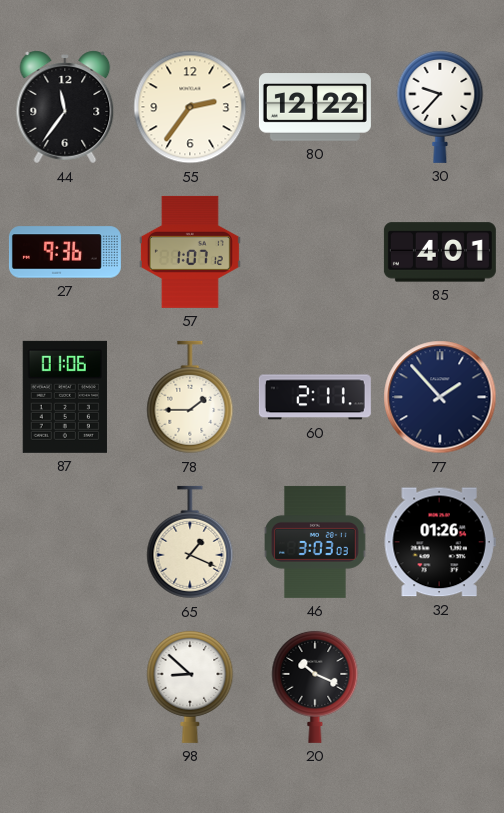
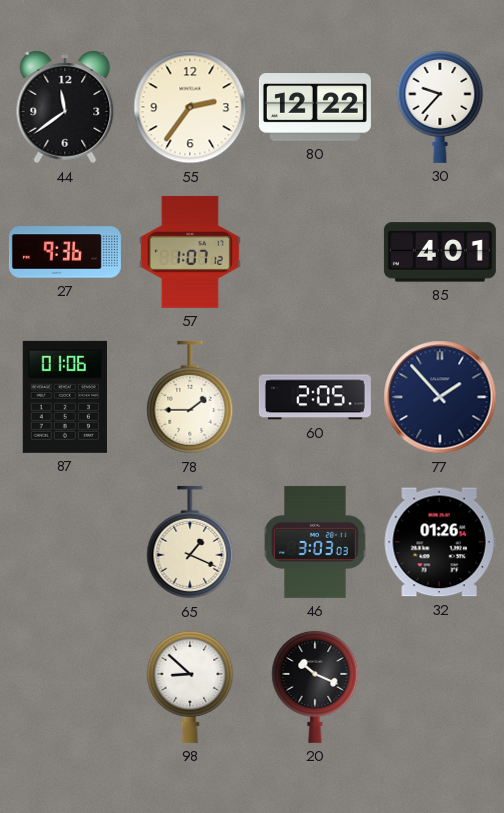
44: 11:36 -> 11:39 (65, 107)
60: 2:11 -> 2:05 (315, 397)
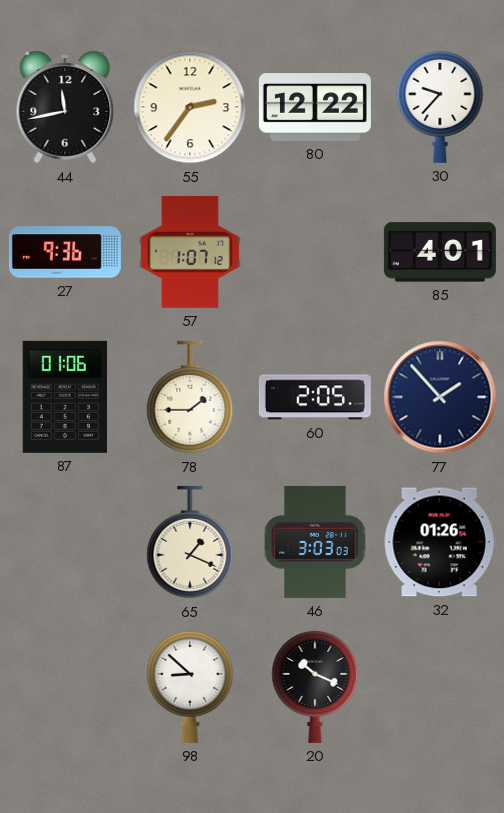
44: 11:39 -> 11:43 (65, 107)
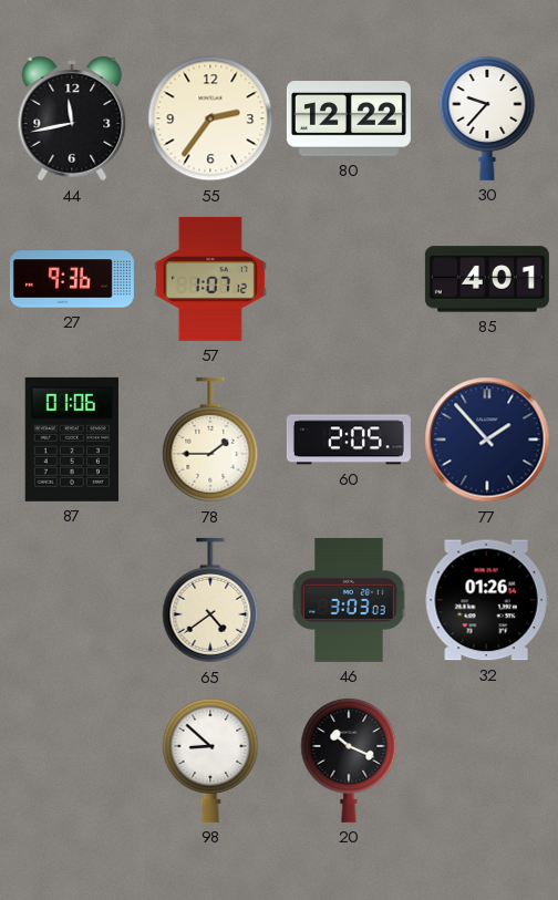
65: 1:19 -> 4:39 (210, 600)
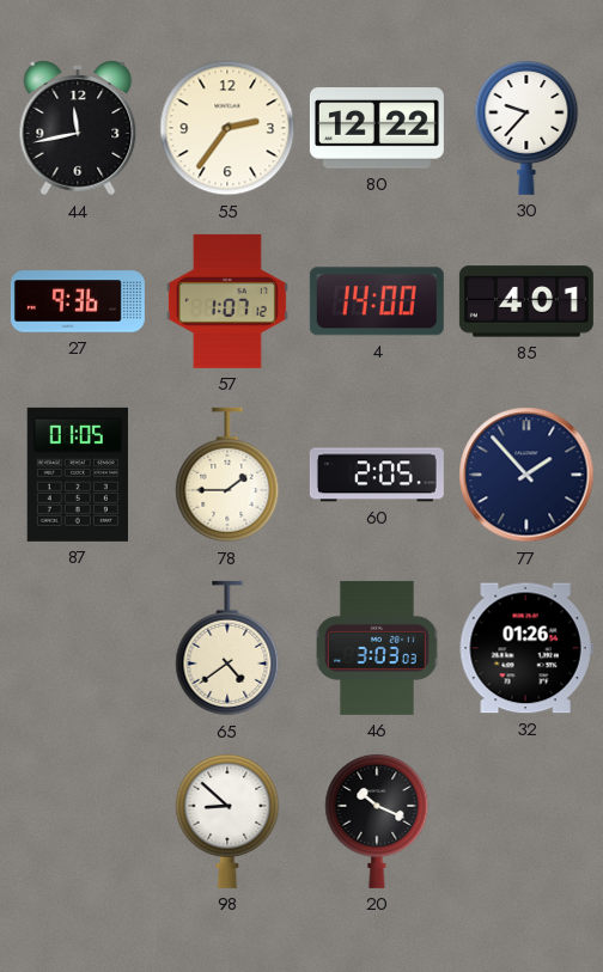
4: none -> 14:00 (377, 301)
87: 01:06 -> 01:05 (78, 475)
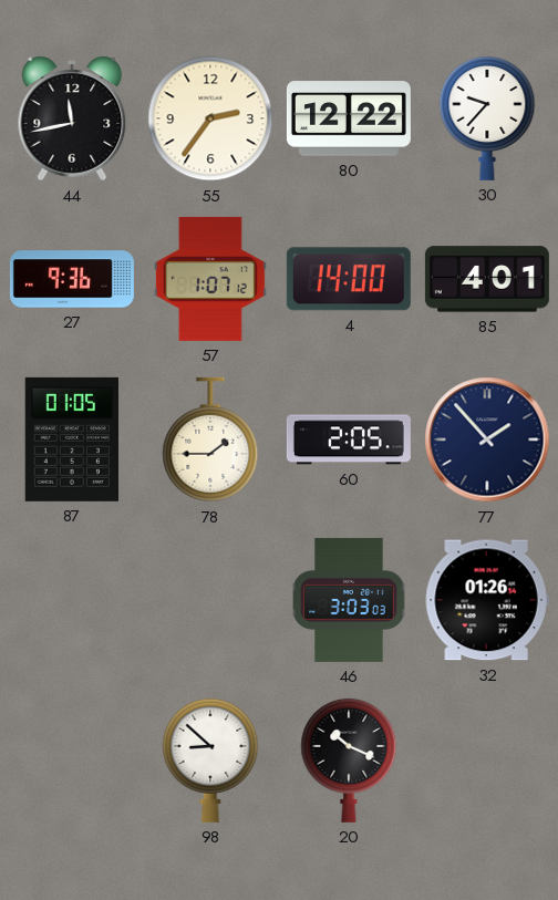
65: 4:39 -> none (227, 648)
